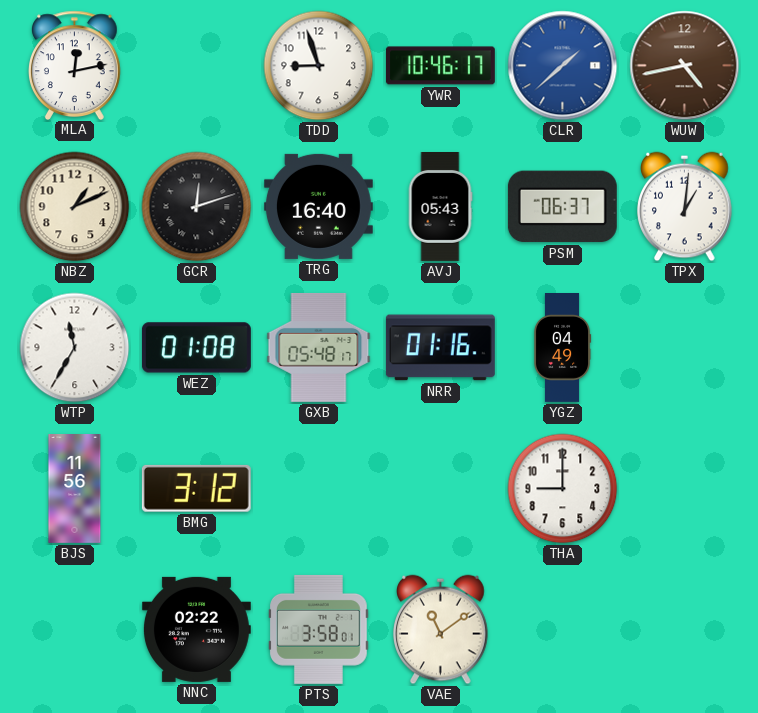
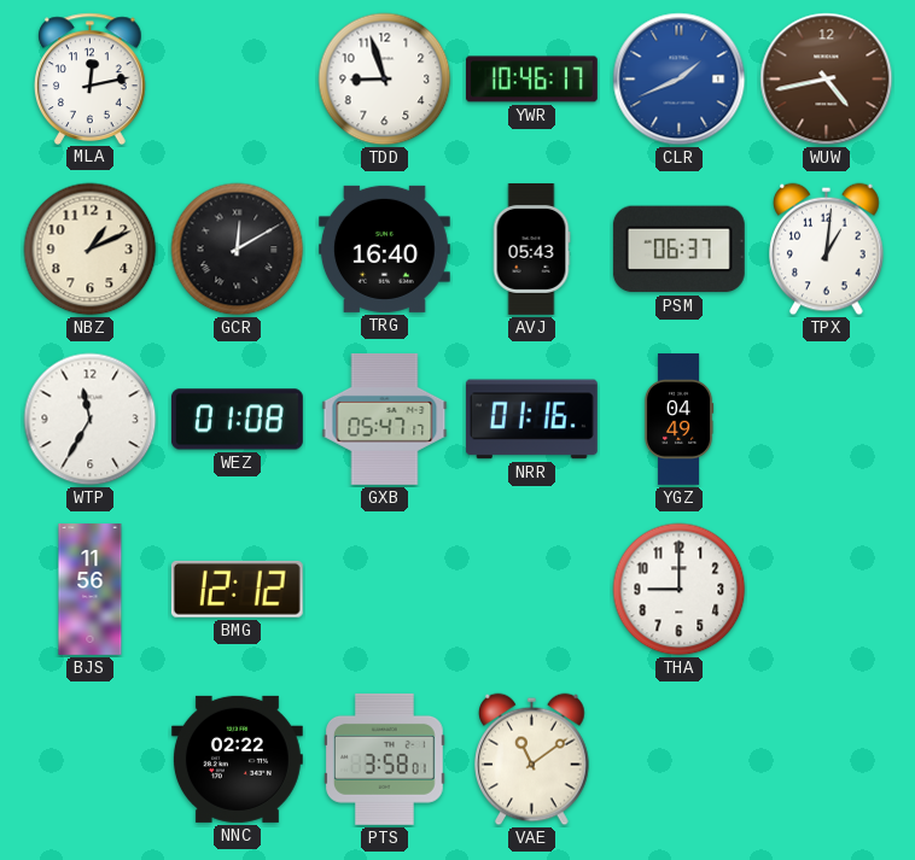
CLR: 1:38 -> 1:41 (680, 80)
GCR: 12:12 -> 12:10 (238, 250)
GXB: 05:48 -> 05:47 (385, 419)
BMG: 3:12 -> 12:12 (237, 589)
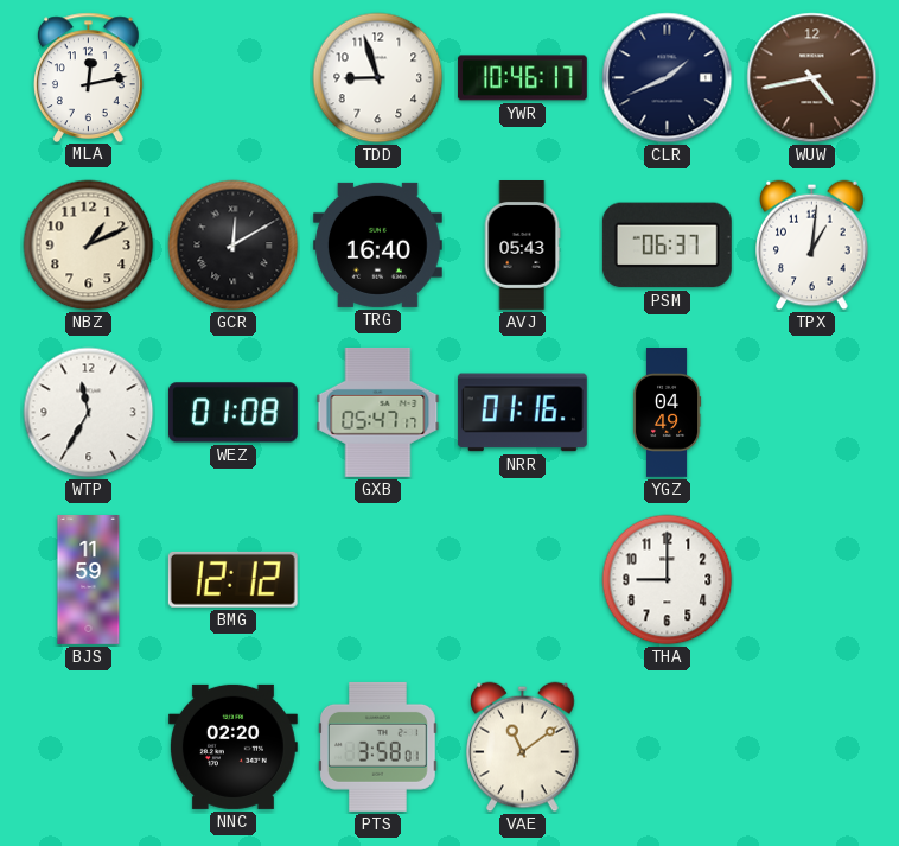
CLR dial: blue -> navy (668, 78)
BJS: 11:56 -> 11:59 (89, 580)
NNC: 02:22 -> 02:20 (232, 746)
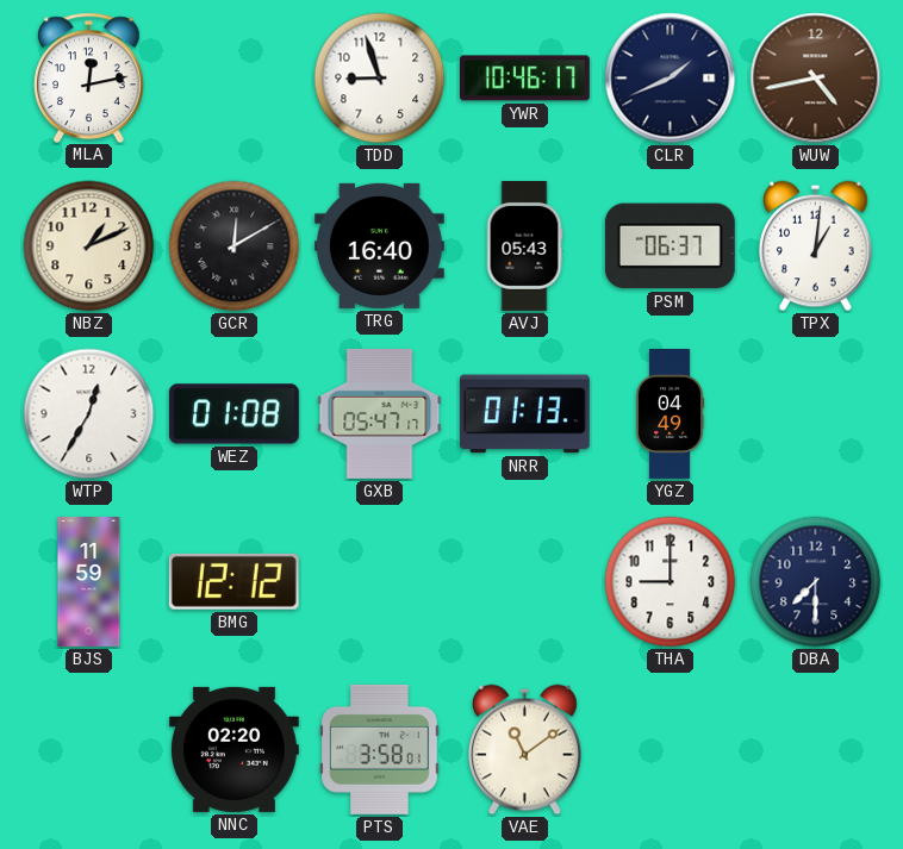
WTP: 11:35 -> 12:35 (89, 414)
NRR: 01:16 -> 01:13 (524, 414)
DBA: none -> 7:30 (816, 582)
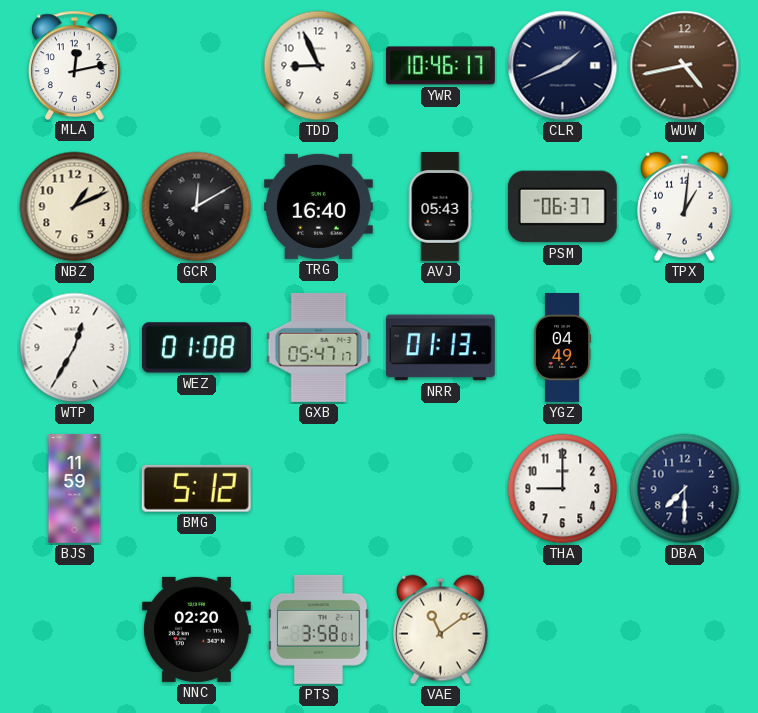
TDD: 8:57 -> 8:56 (319, 66)
BMG: 12:12 -> 5:12 (196, 488)
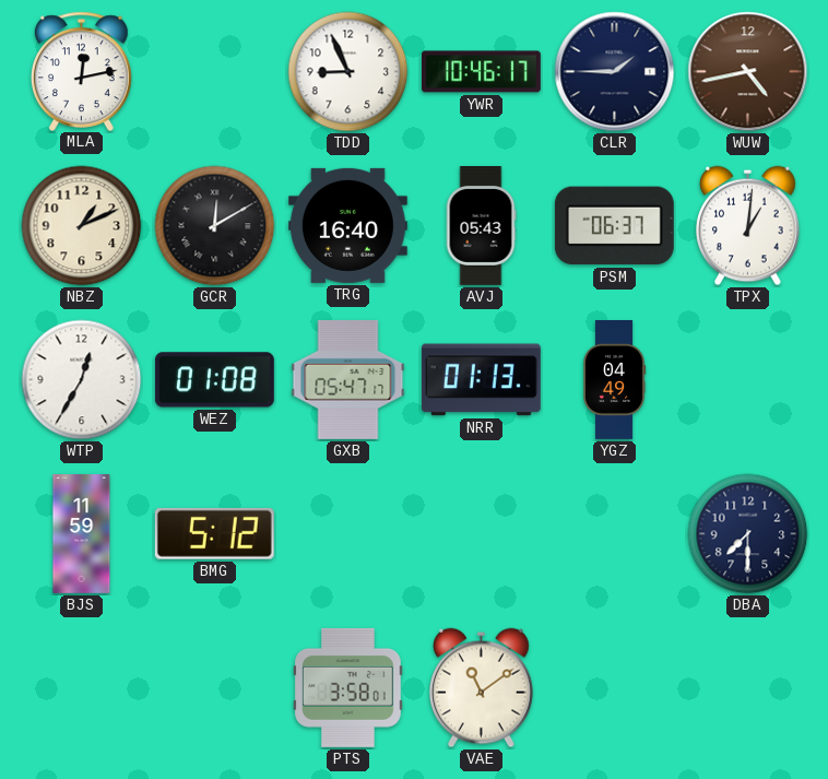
CLR: 1:41 -> 1:45 (615, 72)
THA: 9:00 -> none (563, 489)
NNC: 02:20 -> none (196, 629)
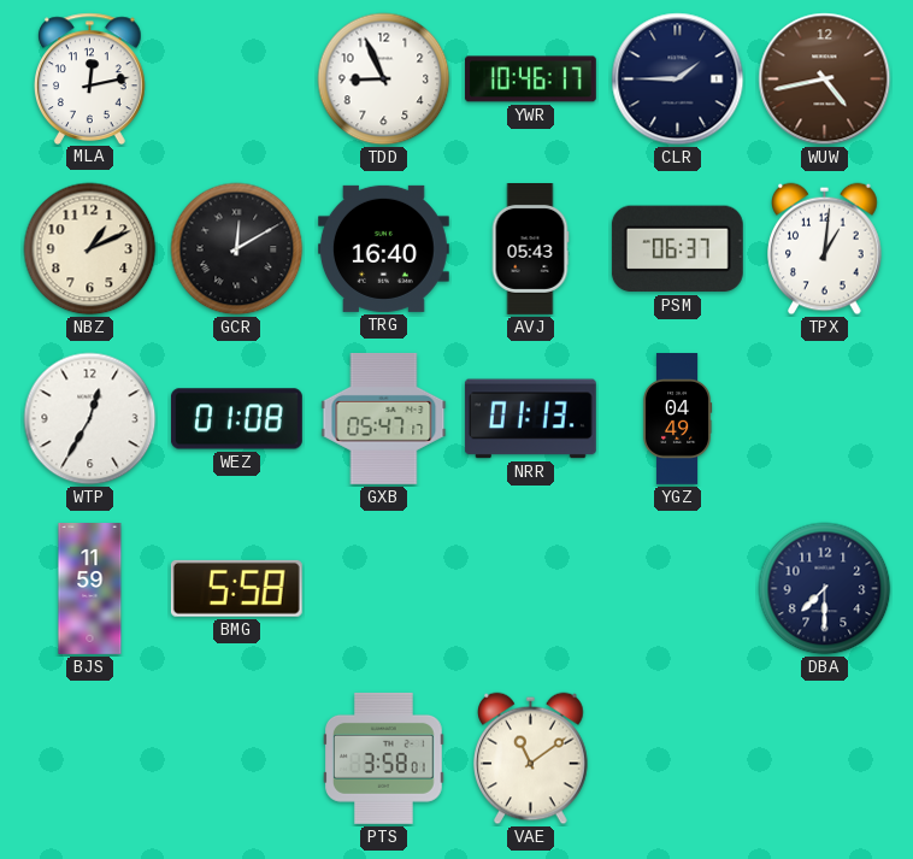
BMG: 5:12 -> 5:58 (236, 588)
